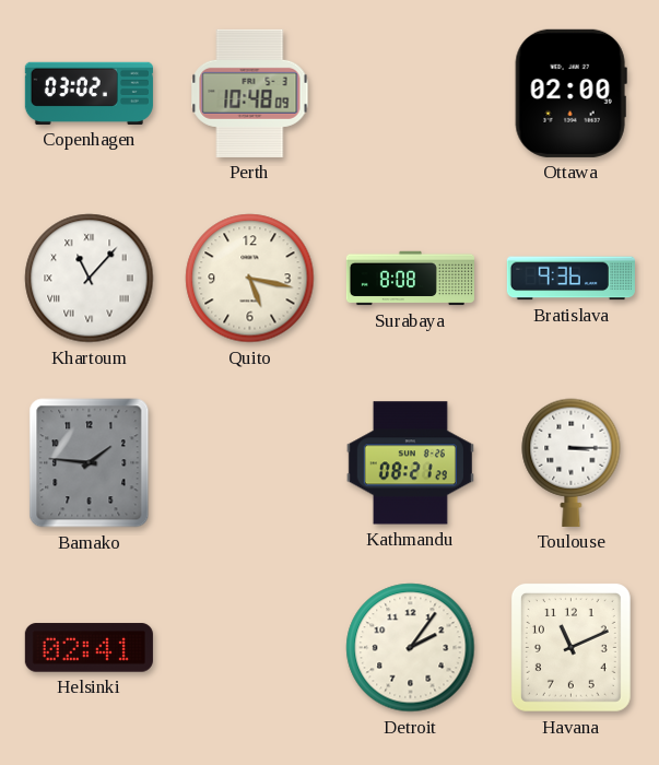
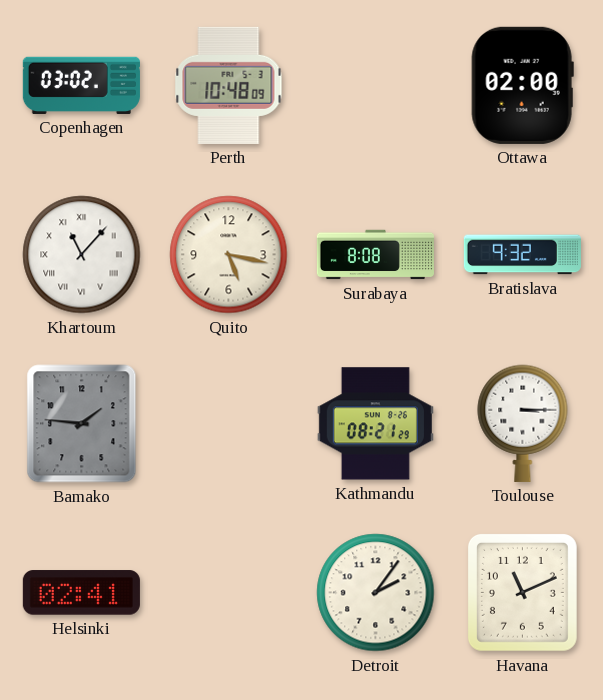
Bratislava: 9:36 -> 9:32 (522, 255)
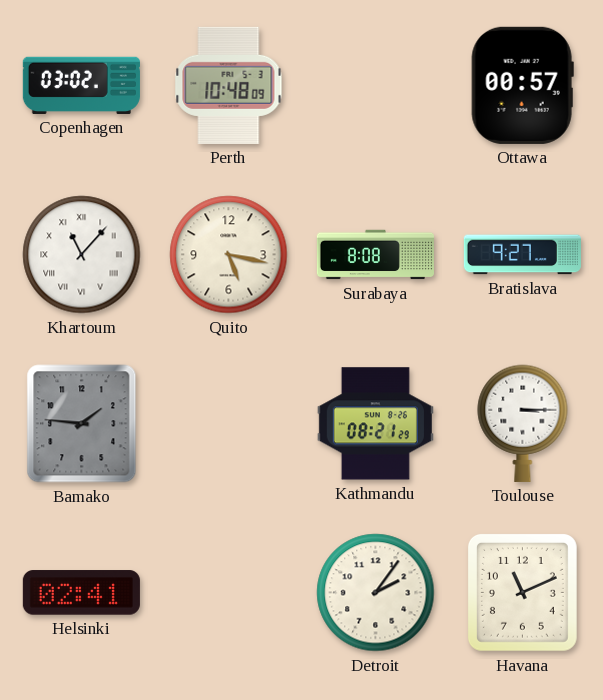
Ottawa: 02:00 -> 00:57 (522, 85)
Bratislava: 9:32 -> 9:27 (522, 255)
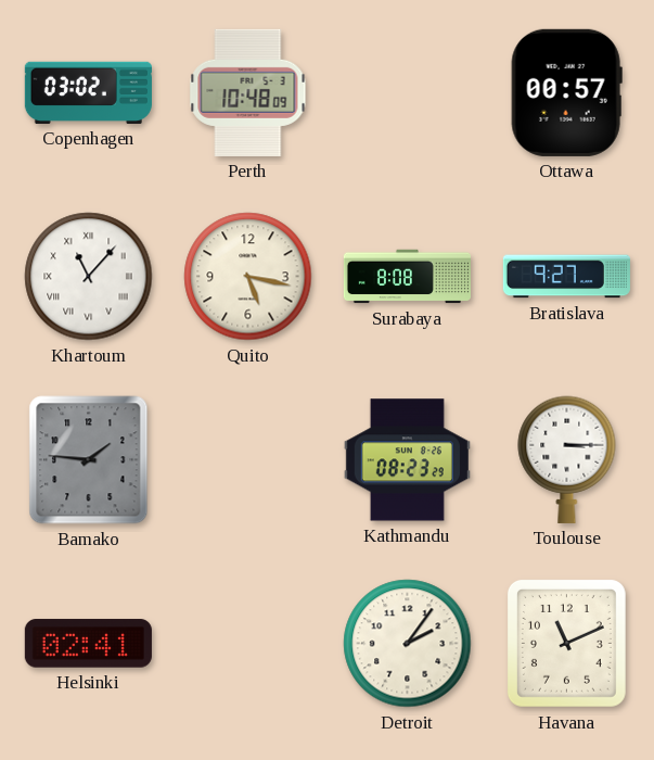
Kathmandu: 08:21 -> 08:23 (407, 460)
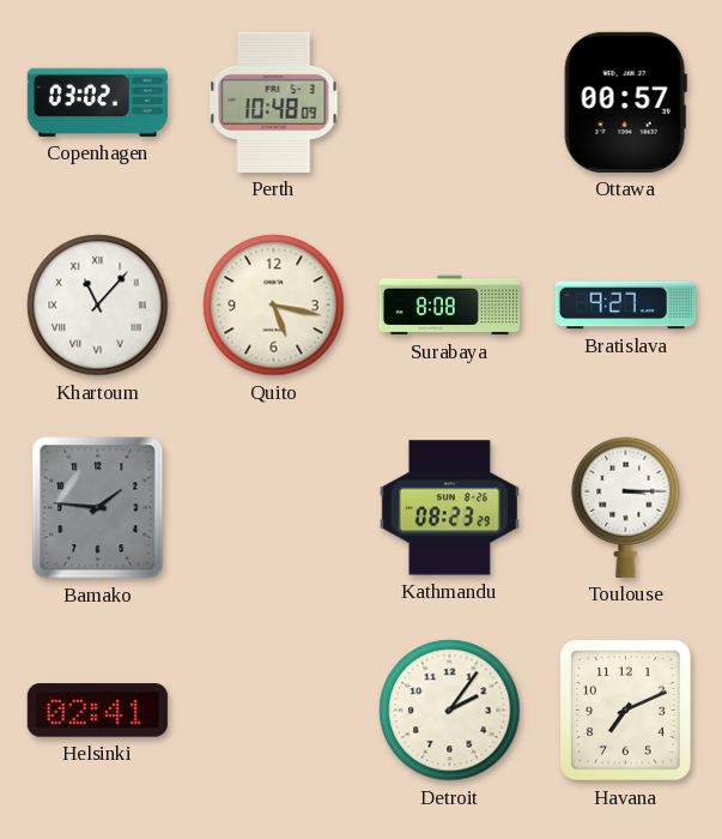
Havana: 11:11 -> 7:11 (625, 710)
